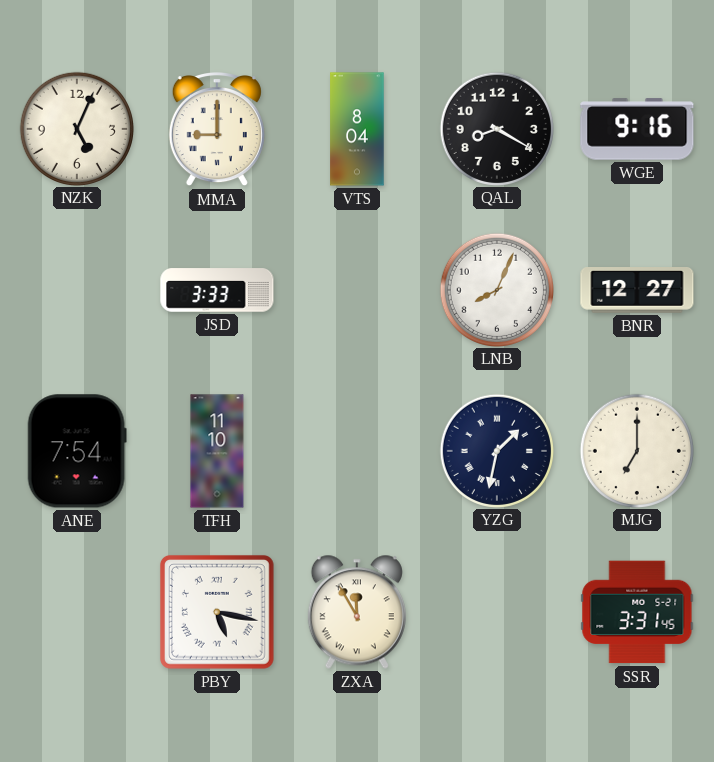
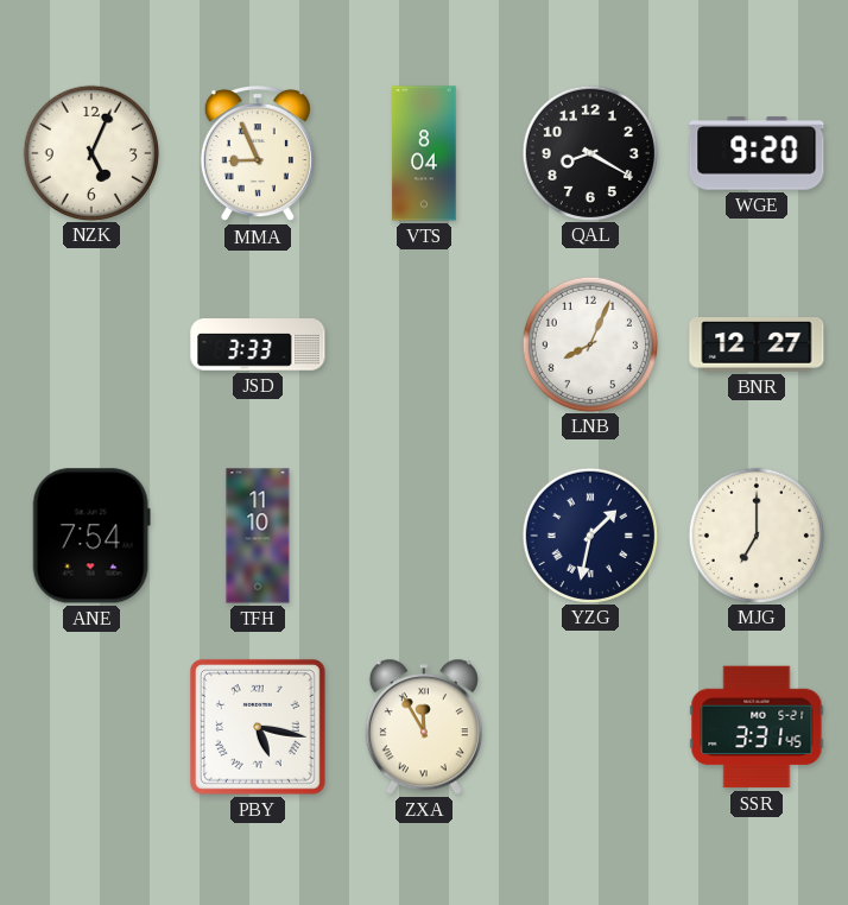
MMA: 9:00 -> 8:56 (258, 154)
WGE: 9:16 -> 9:20 (757, 153)
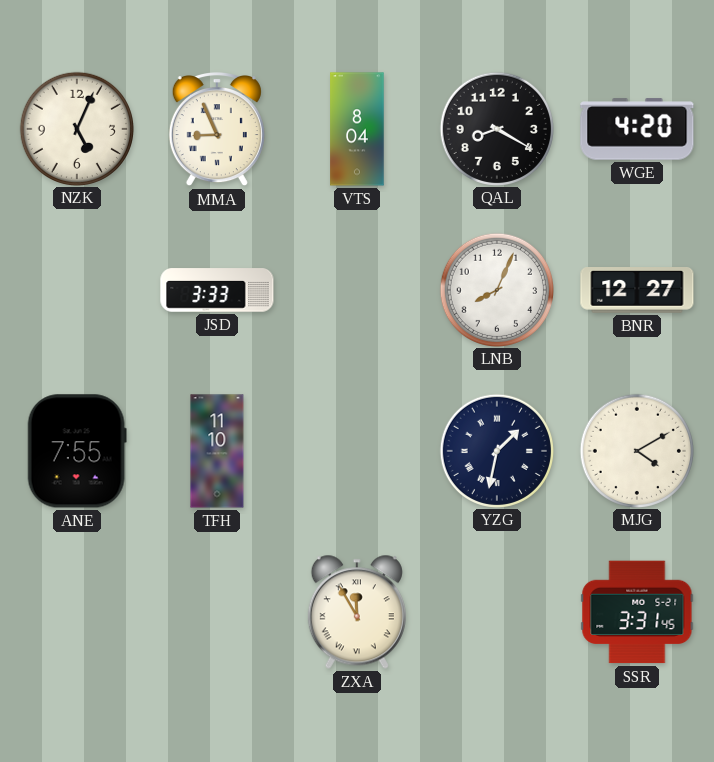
WGE: 9:20 -> 4:20 (637, 129)
ANE: 7:54 -> 7:55 (77, 451)
MJG: 7:00 -> 4:10 (636, 450)
PBY: 5:17 -> none (258, 727)
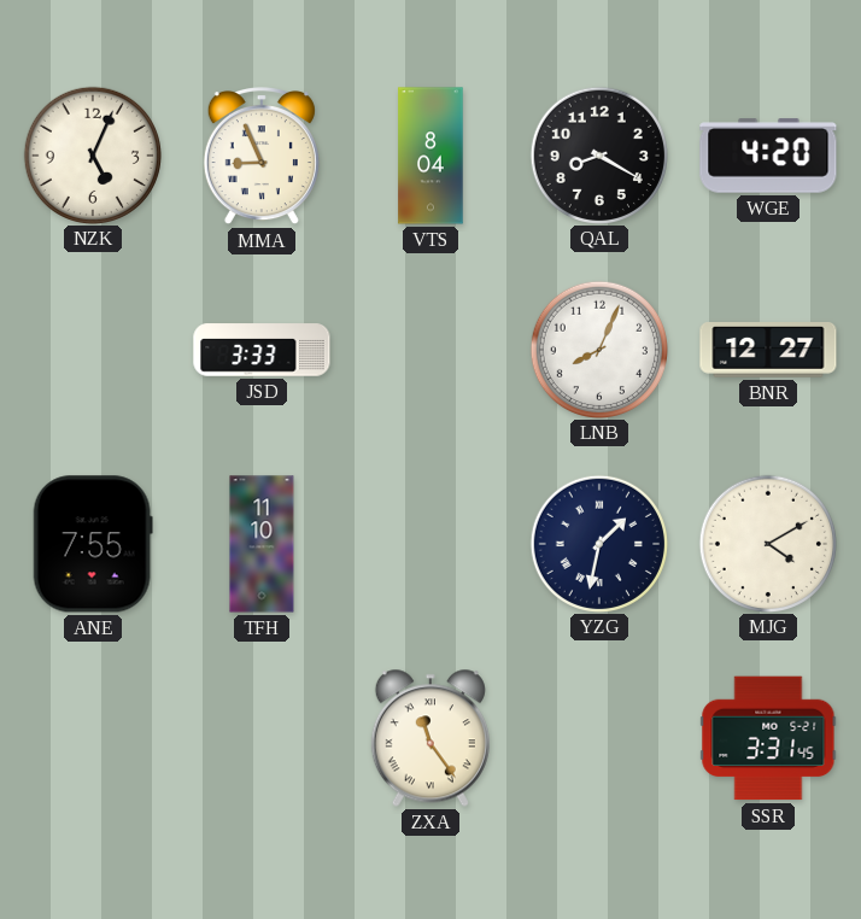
ZXA: 11:55 -> 11:24 (430, 738)
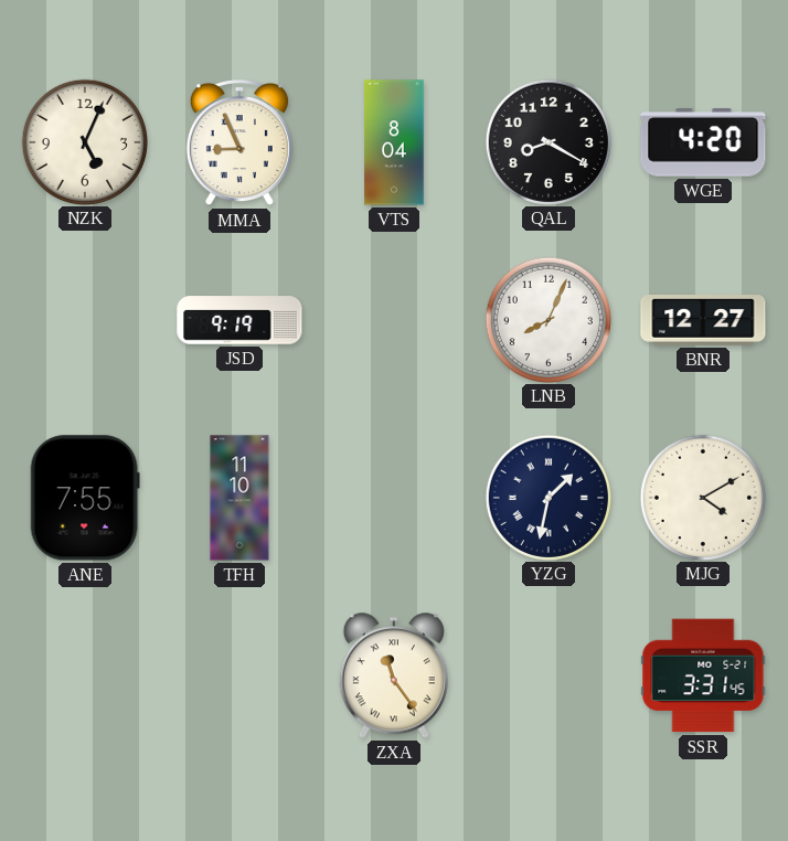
JSD: 3:33 -> 9:19 (239, 320)
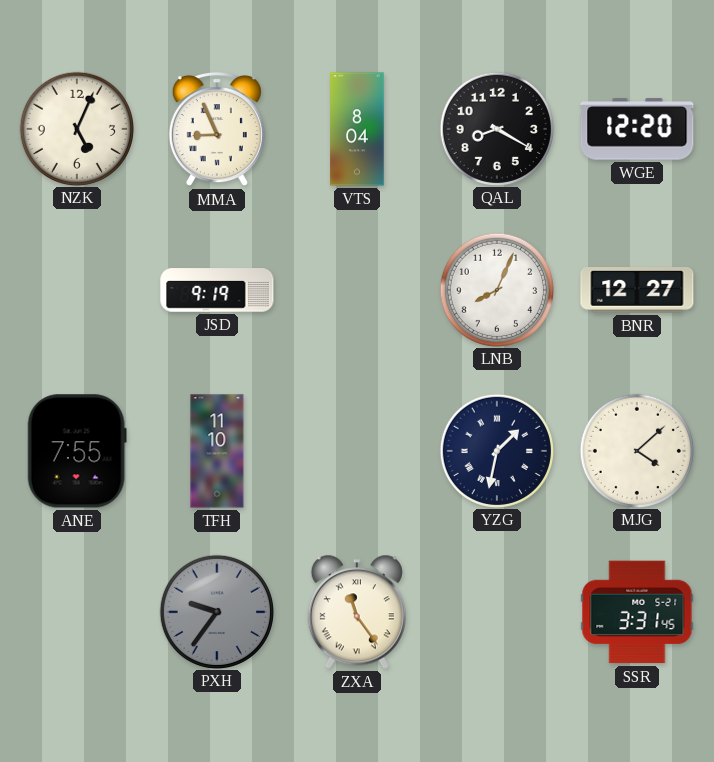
WGE: 4:20 -> 12:20 (637, 129)
MJG: 4:10 -> 4:08 (636, 450)
PXH: none -> 9:36 (216, 611)
